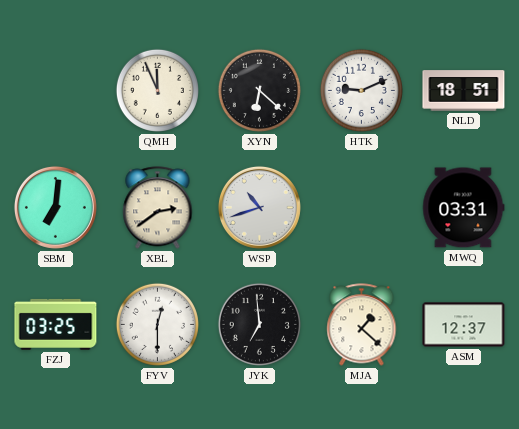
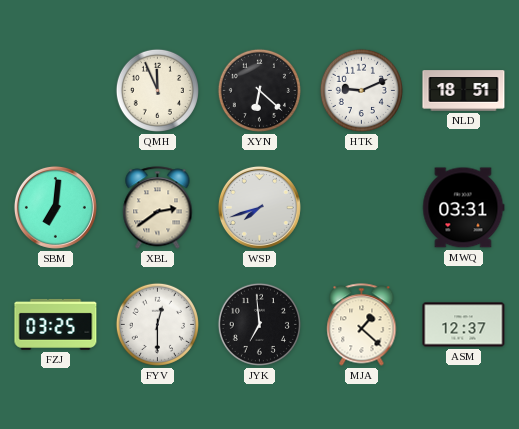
WSP: 10:42 -> 7:42 (259, 207)
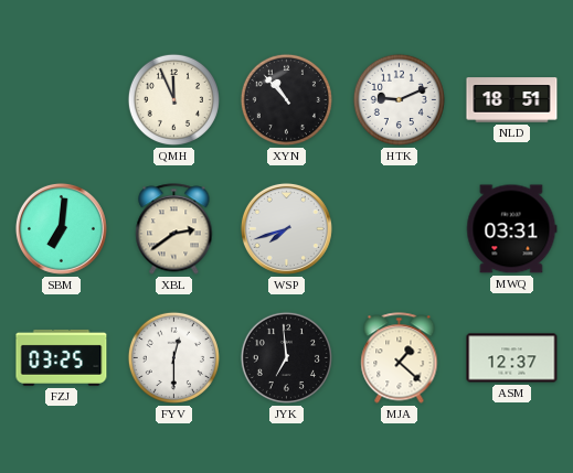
XYN: 6:22 -> 10:53 (286, 99)
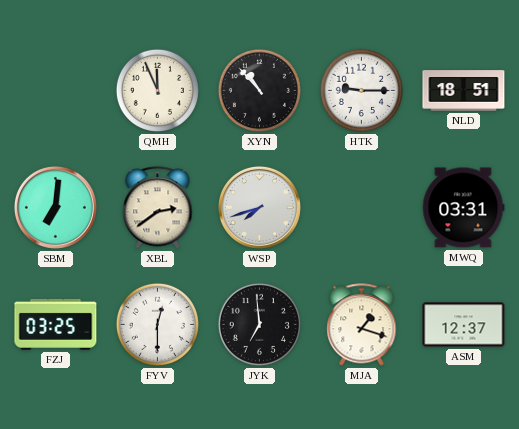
HTK: 9:11 -> 9:15 (361, 90)
MJA: 1:22 -> 1:18 (362, 325)
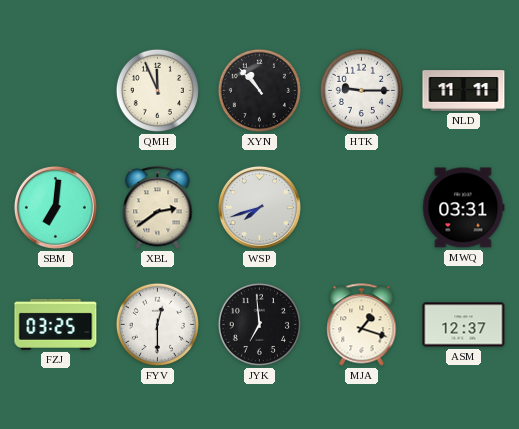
NLD: 18:51 -> 11:11 (464, 91)
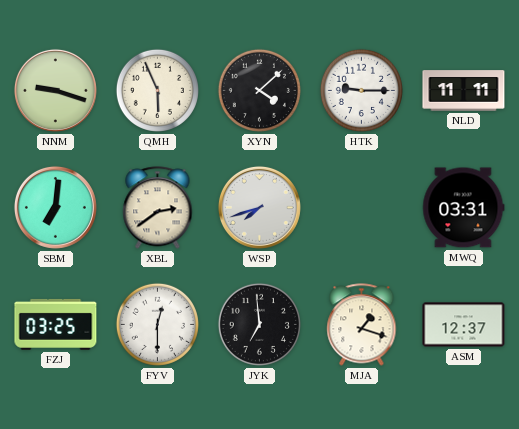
NNM: none -> 9:18 (55, 90)
QMH: 11:56 -> 5:56 (157, 90)
XYN: 10:53 -> 4:08 (259, 90)
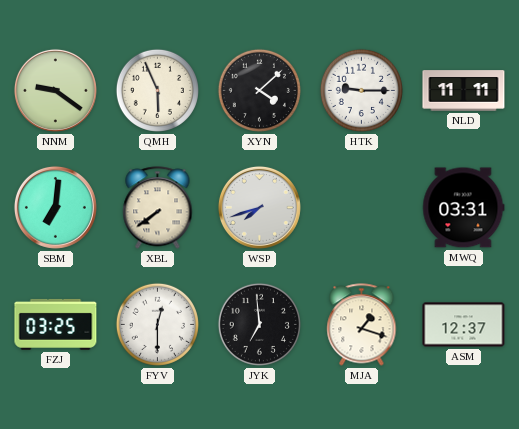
NNM: 9:18 -> 9:21 (55, 90)
XBL: 2:39 -> 7:39 (158, 208)
